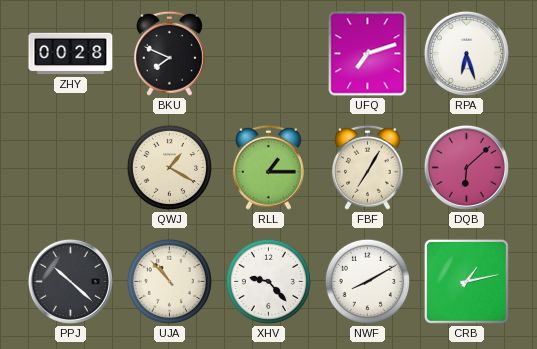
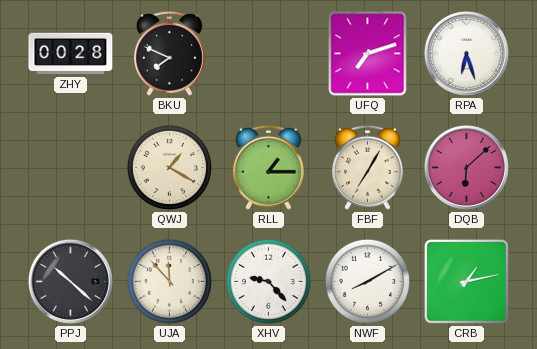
UJA: 10:53 -> 11:53 (169, 281)
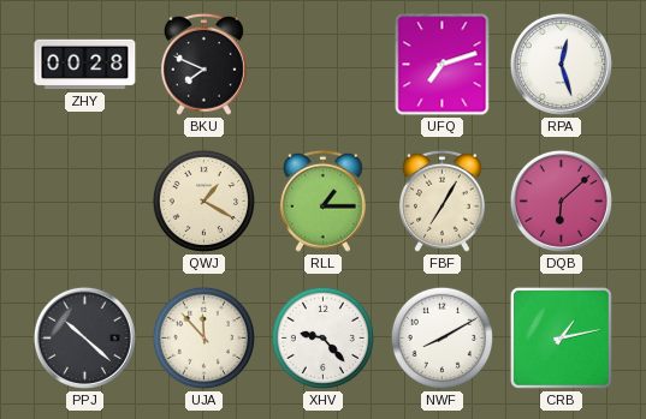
RPA: 6:27 -> 12:27 (561, 64)
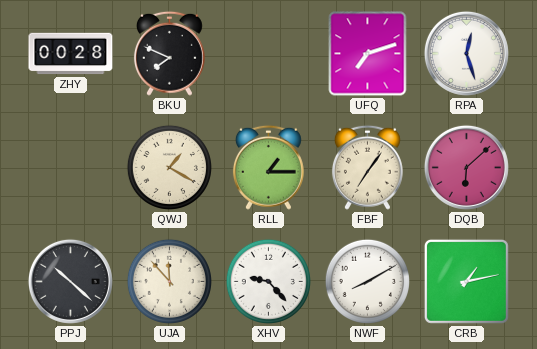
FBF: 7:05 -> 7:06 (367, 167)
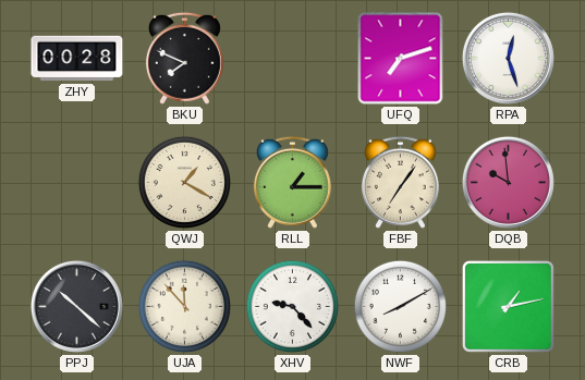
DQB: 6:08 -> 9:59 (508, 182)
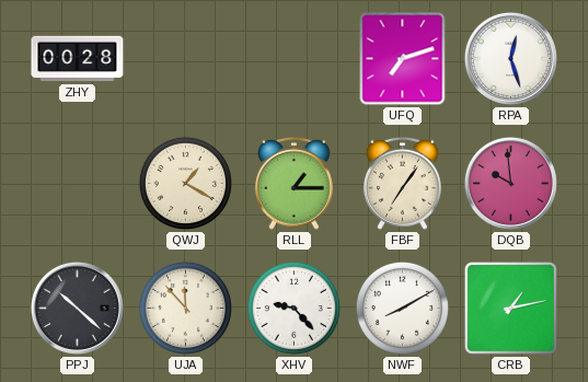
BKU: 7:49 -> none (184, 58)
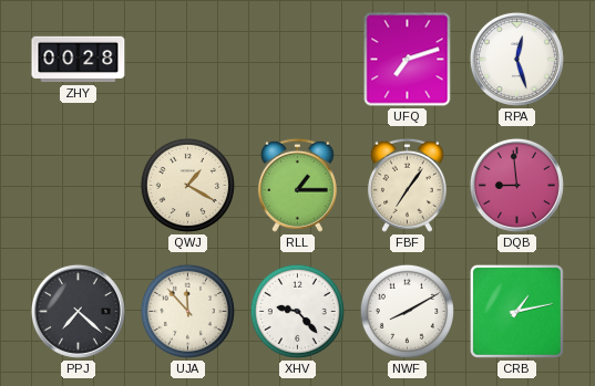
DQB: 9:59 -> 8:59 (516, 185)
PPJ: 10:22 -> 7:22 (78, 311)
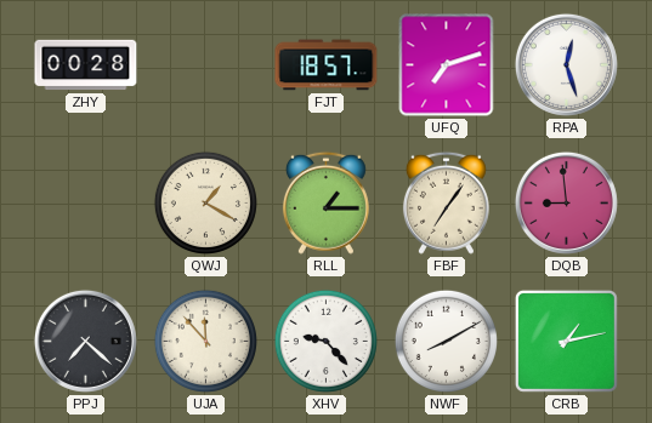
FJT: none -> 18:57 (327, 65)
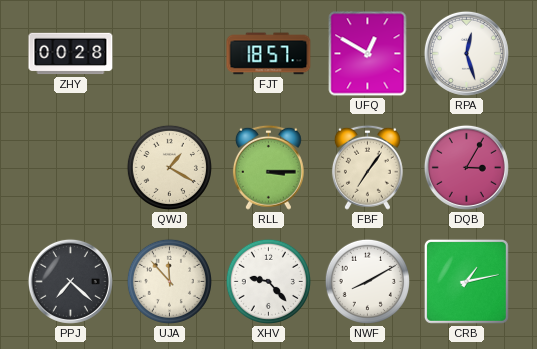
UFQ: 7:12 -> 12:50 (368, 54)
RLL: 1:15 -> 3:15 (268, 167)
DQB: 8:59 -> 3:05 (466, 167)
